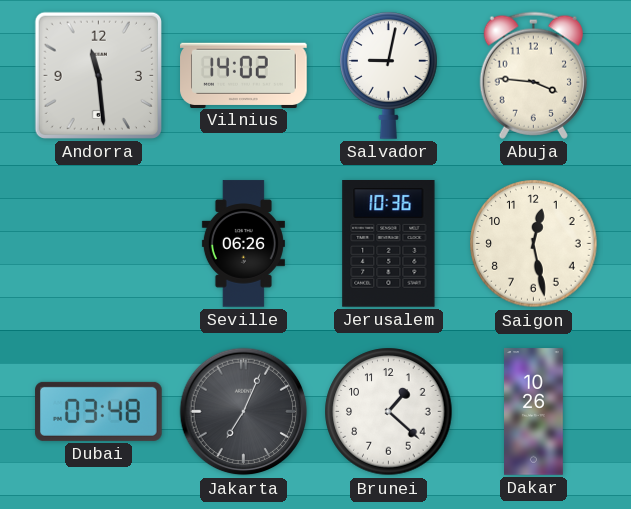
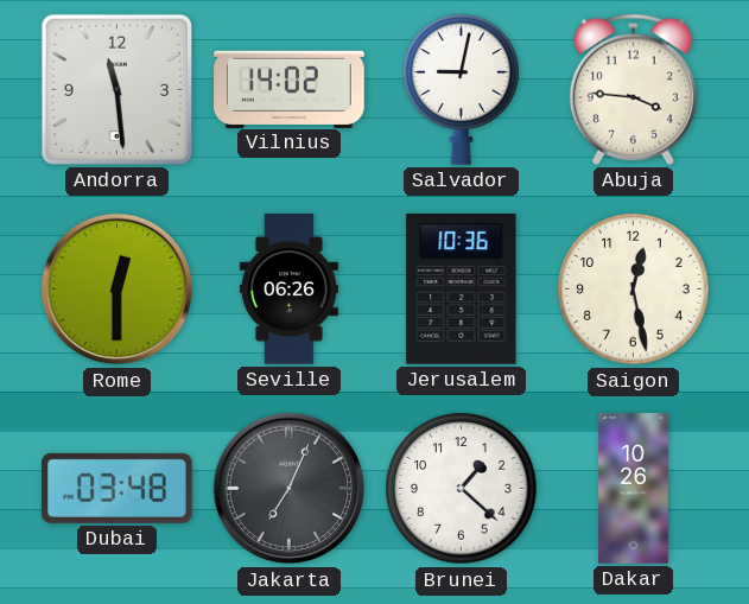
Rome: none -> 12:30 (118, 290)
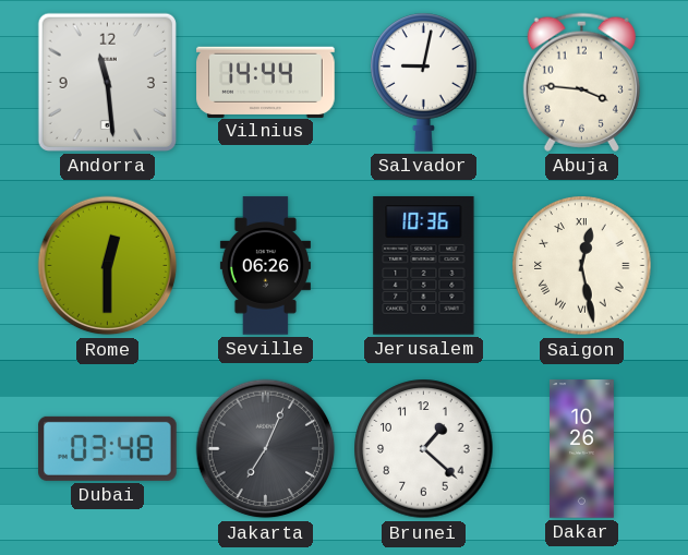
Vilnius: 14:02 -> 14:44 (266, 82)
Saigon numerals: Arabic -> Roman (582, 266)
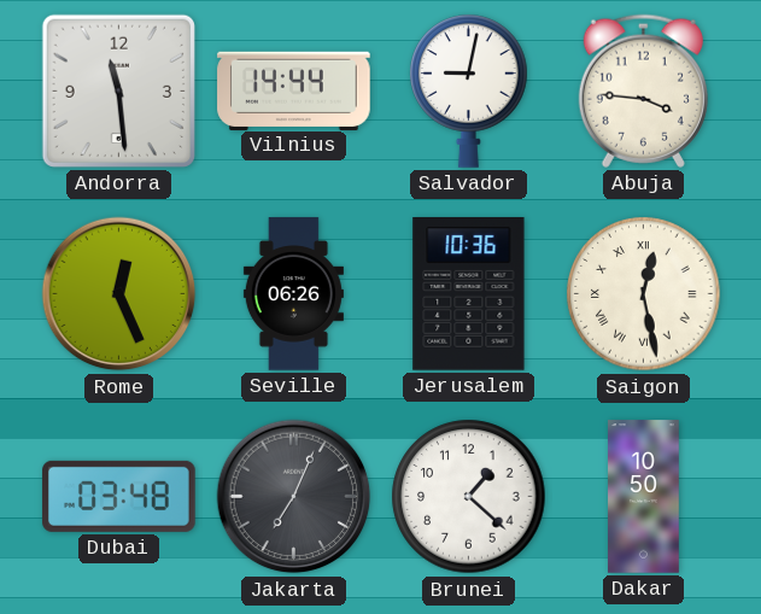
Rome: 12:30 -> 12:26 (119, 294)
Dakar: 10:26 -> 10:50 (644, 497)
